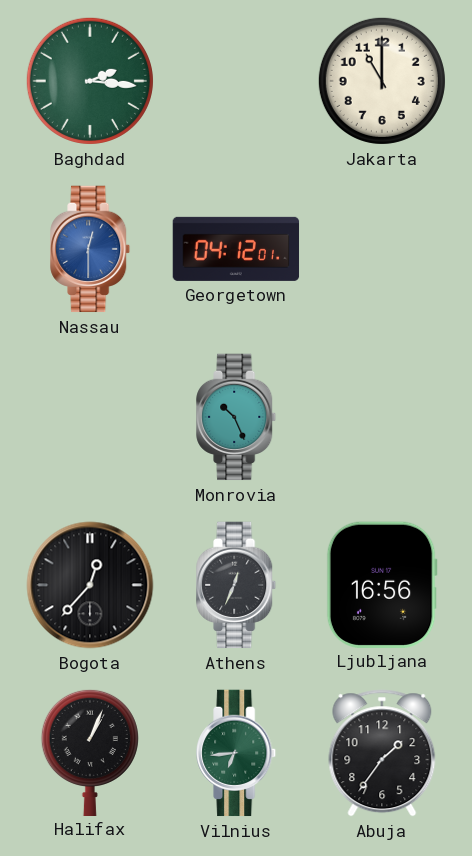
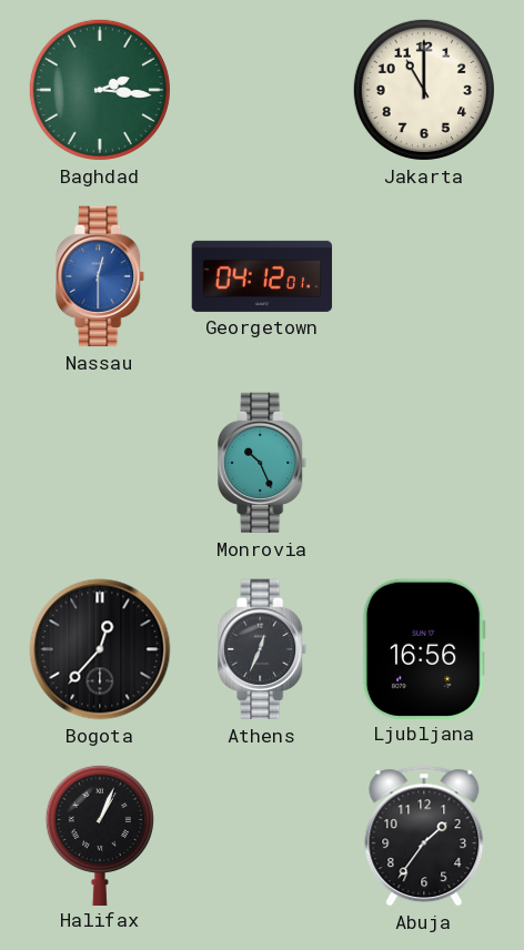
Vilnius: 6:44 -> none (237, 753)
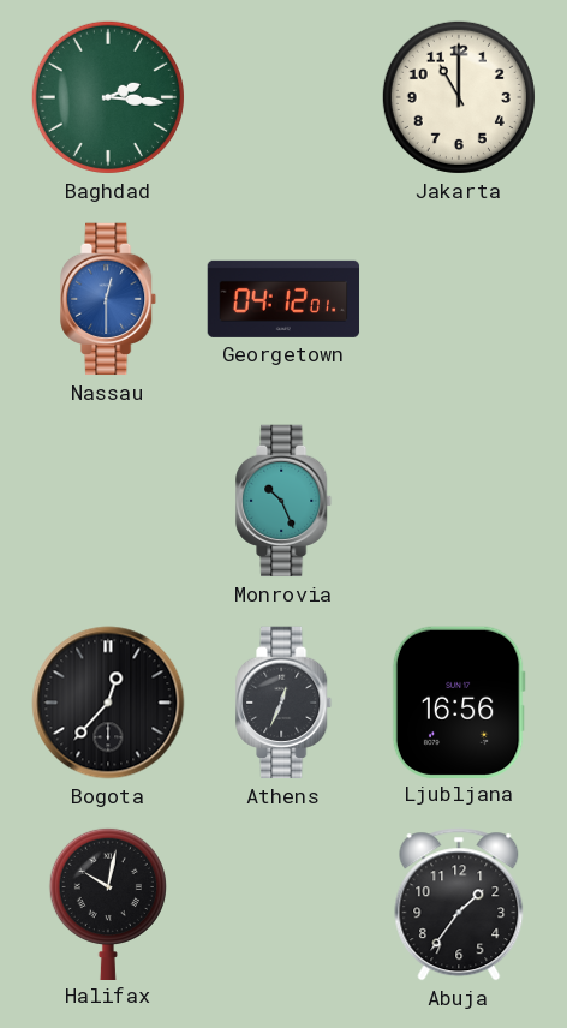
Halifax: 1:04 -> 10:02 (108, 903)
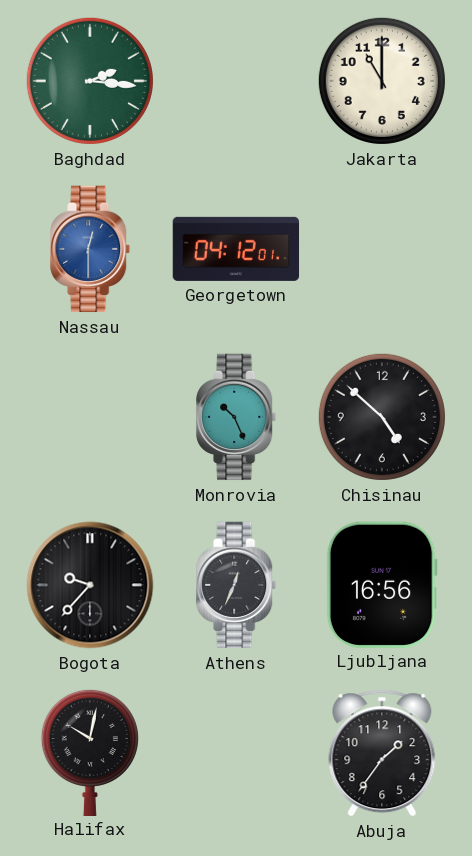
Chisinau: none -> 4:52 (382, 417)
Bogota: 12:37 -> 9:37 (90, 585)
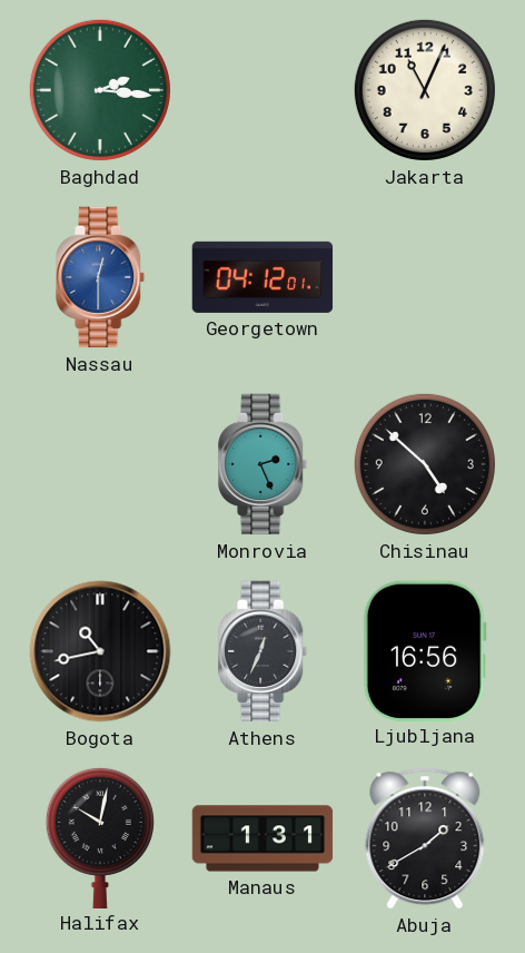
Jakarta: 11:00 -> 11:04 (425, 90)
Monrovia: 10:26 -> 2:26 (264, 464)
Bogota: 9:37 -> 10:43 (100, 651)
Manaus: none -> 1:31 (262, 838)
Abuja: 1:36 -> 1:40 (425, 838)
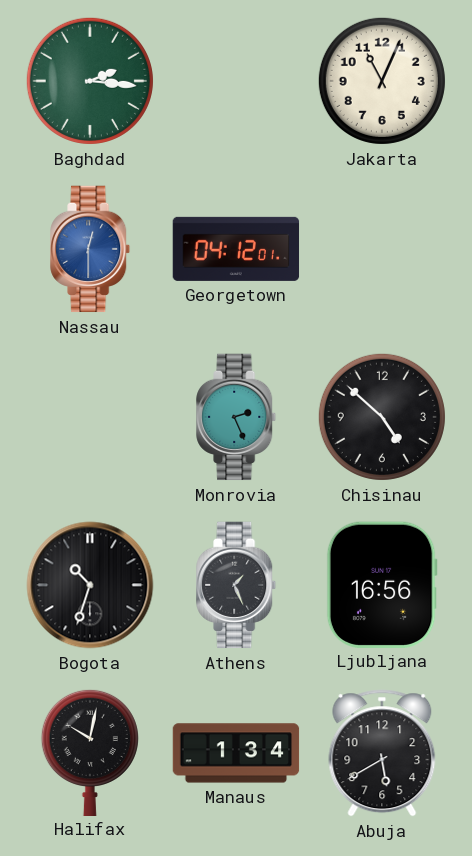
Bogota: 10:43 -> 10:33 (90, 585)
Athens: 12:34 -> 1:26 (237, 585)
Manaus: 1:31 -> 1:34 (236, 753)
Abuja: 1:40 -> 5:40 (382, 753)
